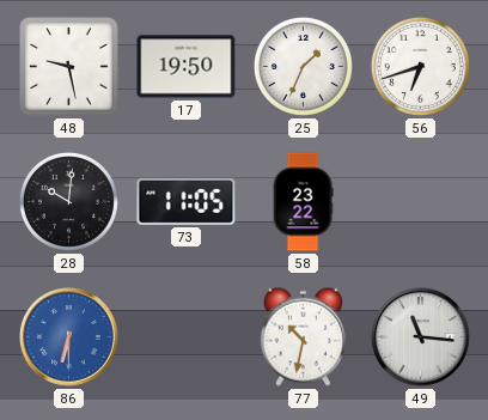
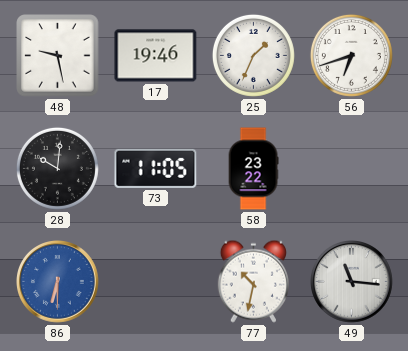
17: 19:50 -> 19:46 (156, 56)
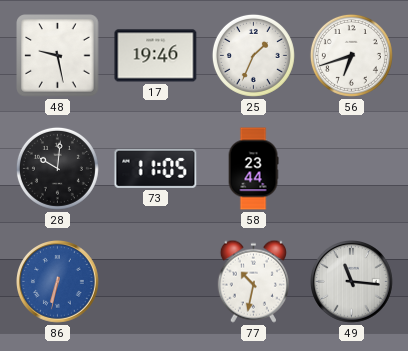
58: 23:22 -> 23:44 (253, 169)
86: 6:30 -> 6:32 (58, 282)
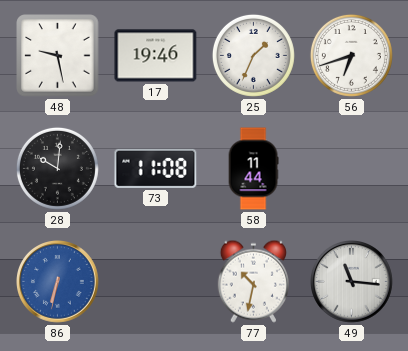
73: 11:05 -> 11:08 (156, 168)
58: 23:44 -> 11:44 (253, 169)
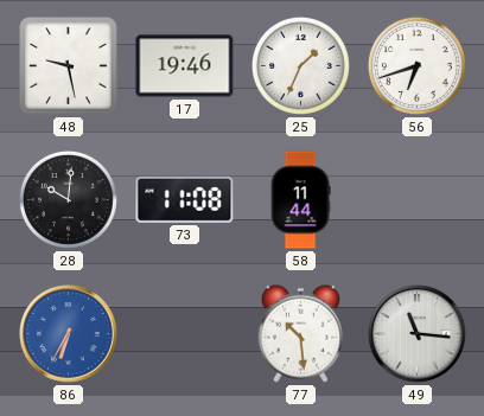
86: 6:32 -> 6:35 (69, 334)
77: 10:32 -> 10:29 (300, 333)
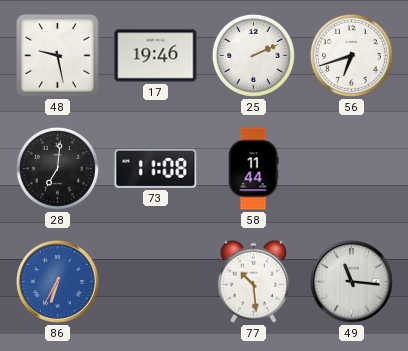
25: 1:34 -> 2:11 (253, 55)
28: 10:01 -> 7:01 (57, 168)
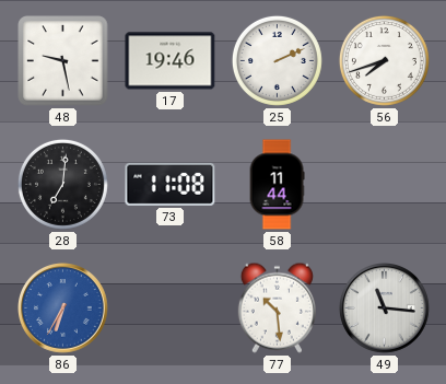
56: 6:42 -> 7:42 (384, 60)
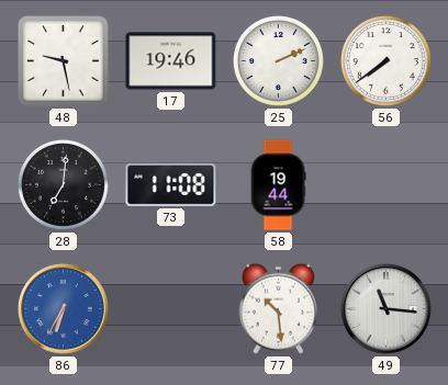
56: 7:42 -> 7:39 (385, 60)
58: 11:44 -> 19:44 (278, 185)
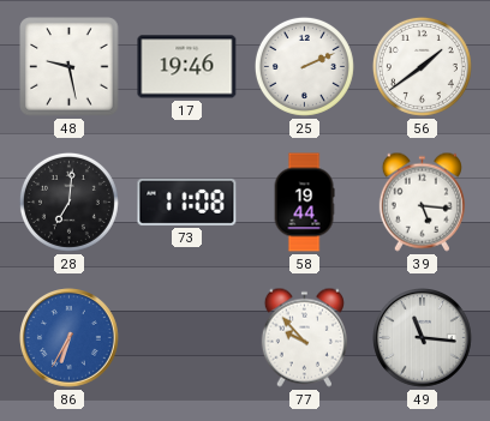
56: 7:39 -> 1:39 (422, 66)
39: none -> 5:16 (422, 202)
77: 10:29 -> 9:53 (304, 337)
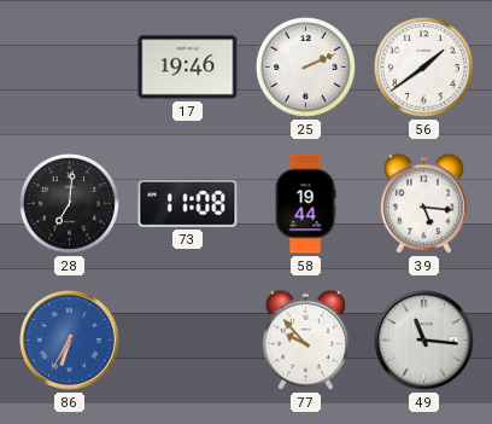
48: 9:28 -> none (70, 67)
